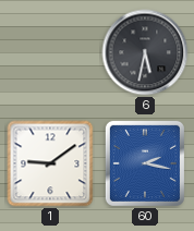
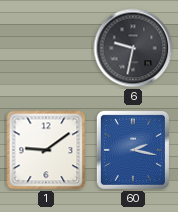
6: 5:32 -> 9:32 (133, 48)
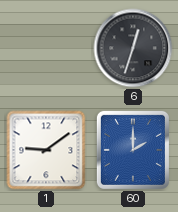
6: 9:32 -> 12:33 (133, 48)
60: 2:17 -> 2:00 (133, 150)
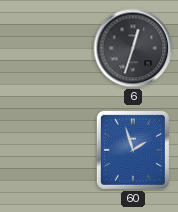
1: 9:09 -> none (46, 150)
60: 2:00 -> 1:57 (133, 150)
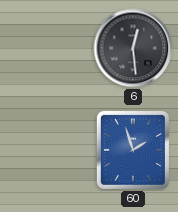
6: 12:33 -> 12:29 (133, 48)
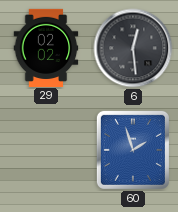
29: none -> 02:02 (46, 47)
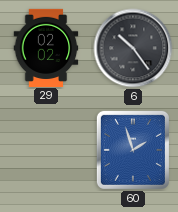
6: 12:29 -> 10:24 (133, 48)
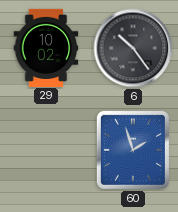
29: 02:02 -> 10:02 (46, 47)
